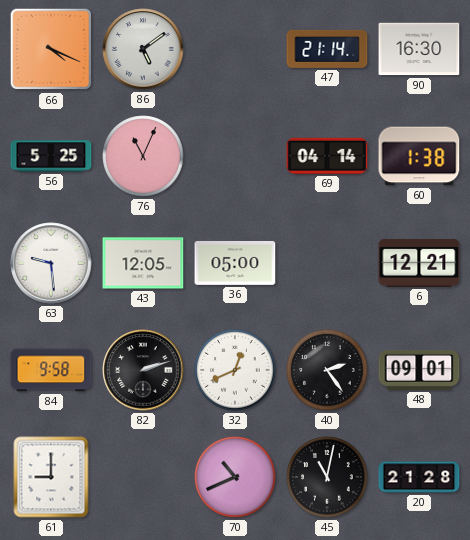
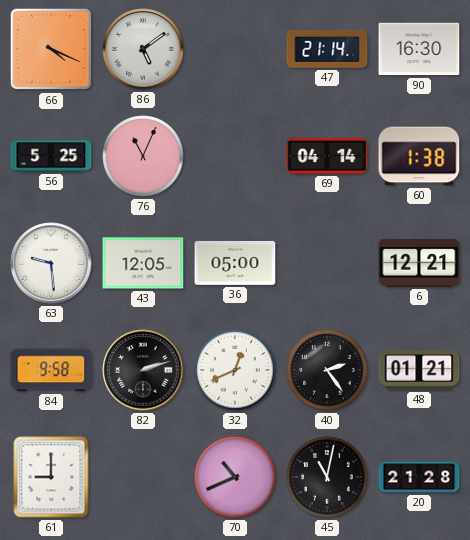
48: 09:01 -> 01:21 (419, 370)
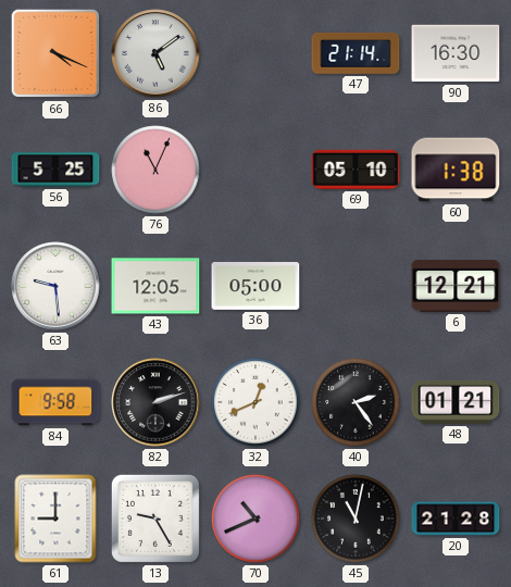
69: 04:14 -> 05:10 (356, 170)
13: none -> 9:25 (155, 519)
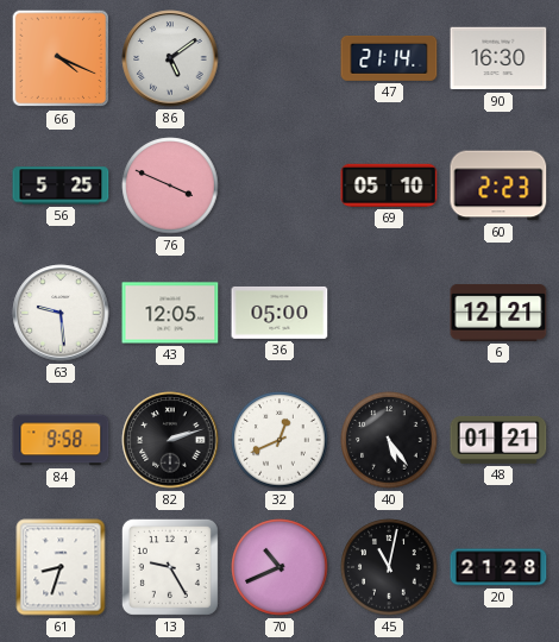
76: 11:04 -> 3:49 (170, 185)
60: 1:38 -> 2:23 (498, 185)
40: 2:24 -> 5:24 (389, 440)
61: 9:00 -> 8:33 (61, 567)
